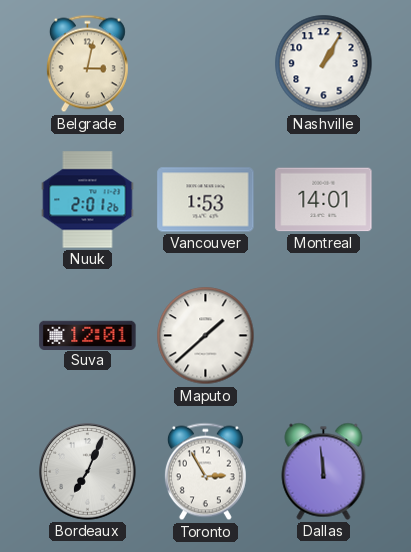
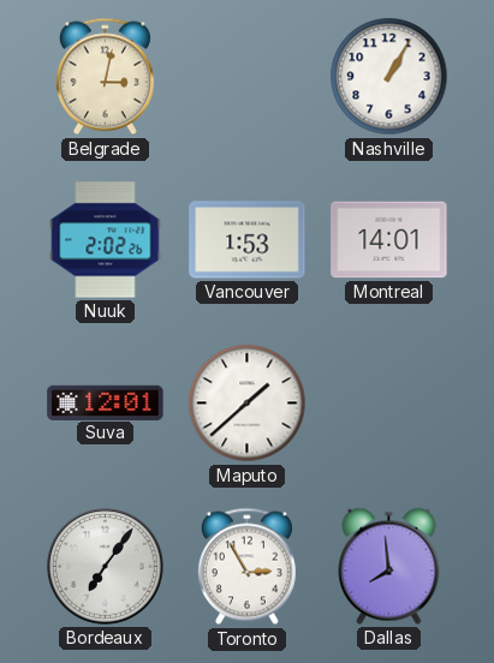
Nuuk: 2:01 -> 2:02 (106, 240)
Bordeaux: 7:04 -> 7:06 (106, 567)
Dallas: 11:59 -> 7:59 (389, 566)
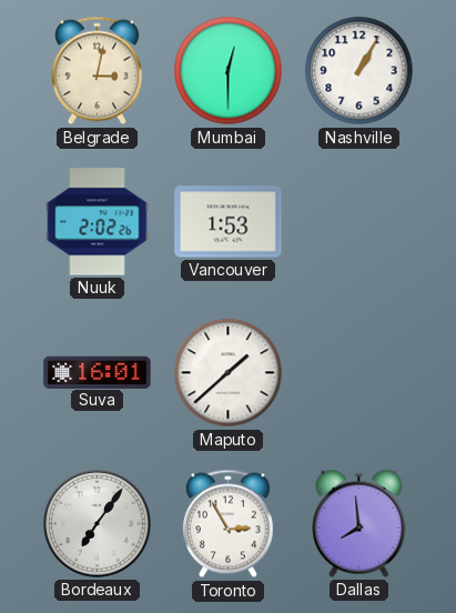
Mumbai: none -> 12:30 (229, 71)
Montreal: 14:01 -> none (389, 240)
Suva: 12:01 -> 16:01 (98, 372)
